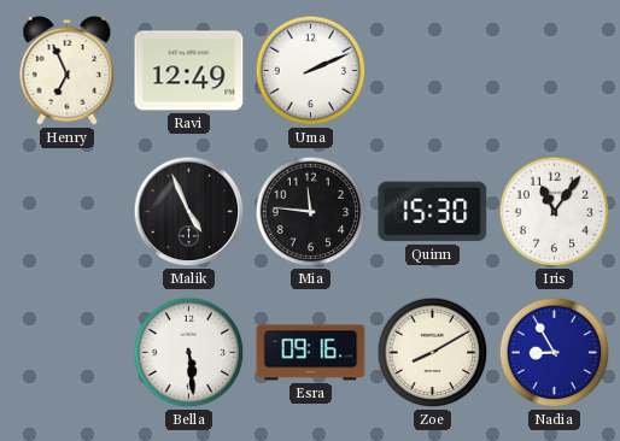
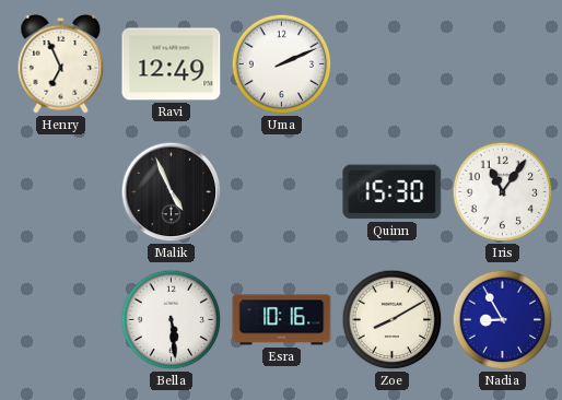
Mia: 11:46 -> none (311, 212)
Esra: 09:16 -> 10:16 (282, 320)
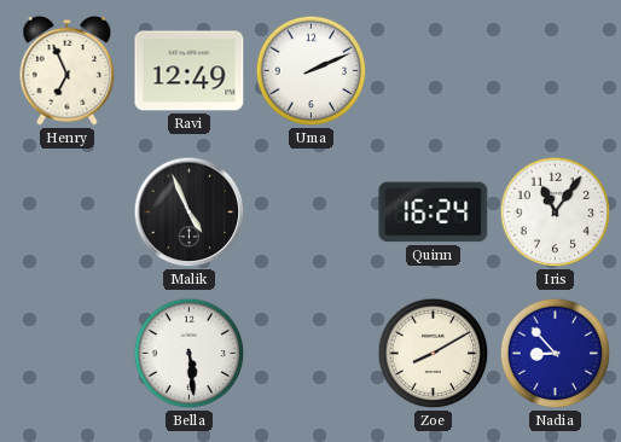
Quinn: 15:30 -> 16:24 (434, 213)
Esra: 10:16 -> none (282, 320)
Nadia: 8:55 -> 8:53 (556, 354)
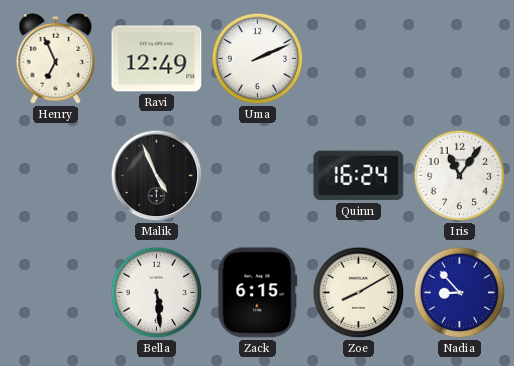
Zack: none -> 6:15 (258, 293)
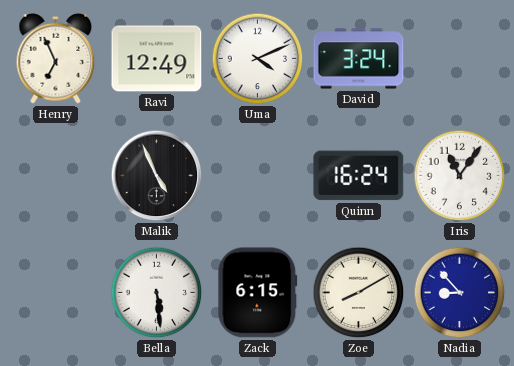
Uma: 2:11 -> 4:11 (258, 59)
David: none -> 3:24 (359, 59)
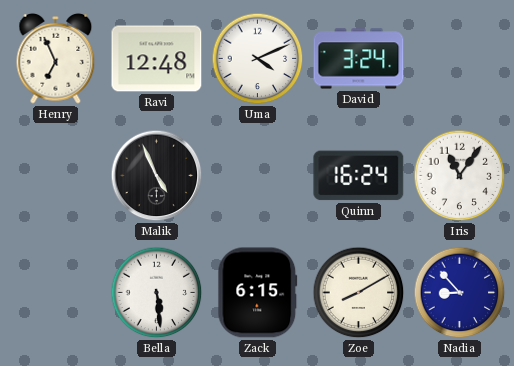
Ravi: 12:49 -> 12:48 (157, 59)
